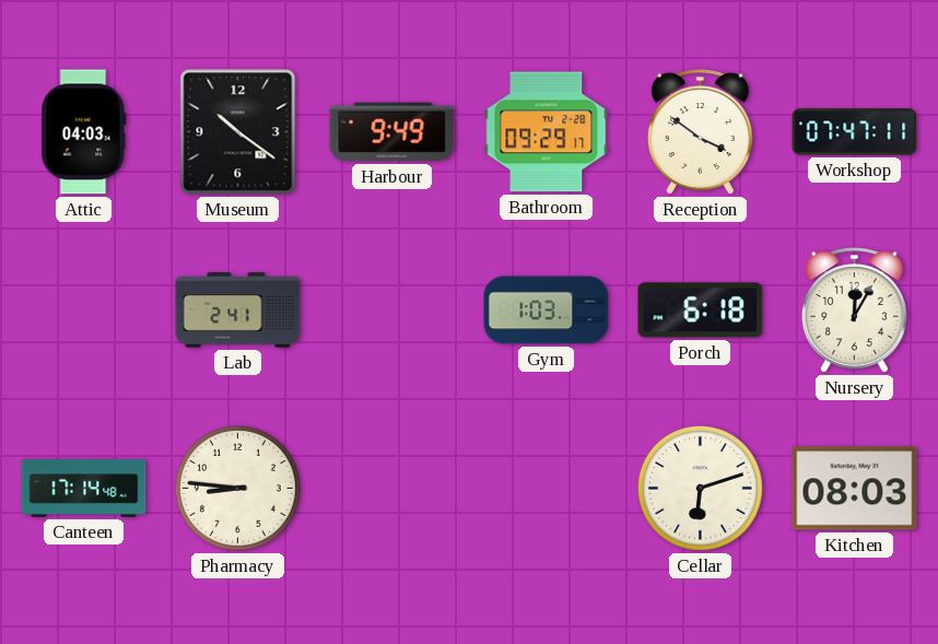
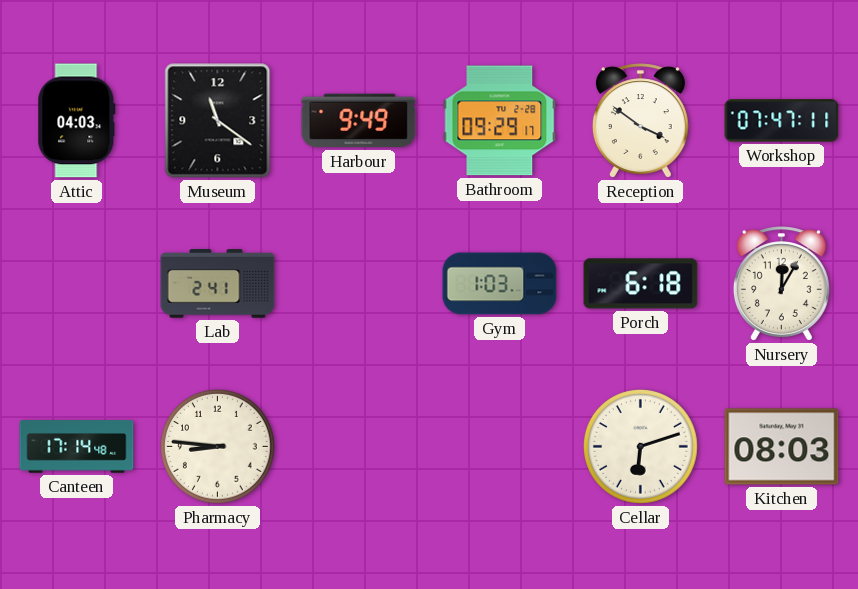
Museum: 10:21 -> 11:21 (218, 121)
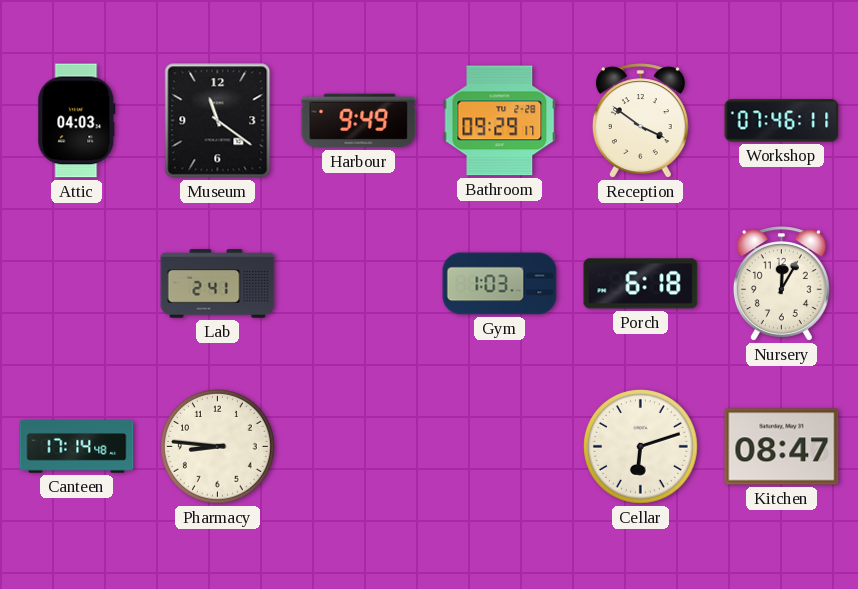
Workshop: 07:47 -> 07:46 (782, 121)
Kitchen: 08:03 -> 08:47 (782, 447)
